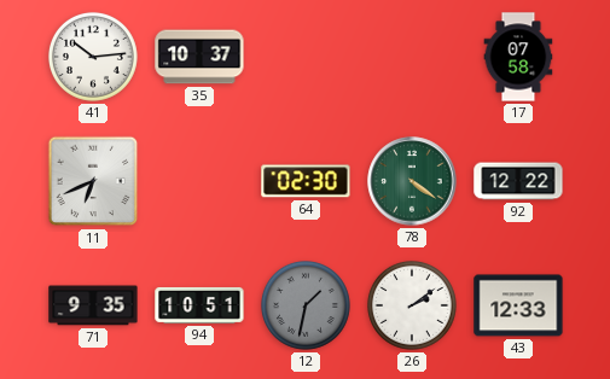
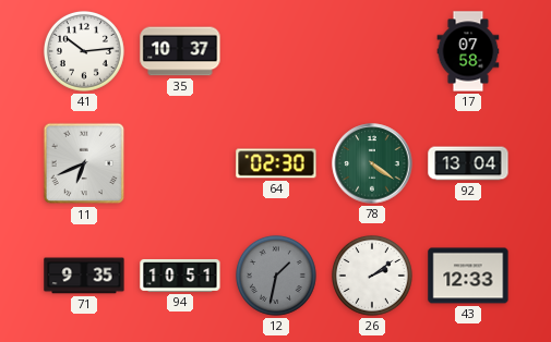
92: 12:22 -> 13:04 (468, 163)
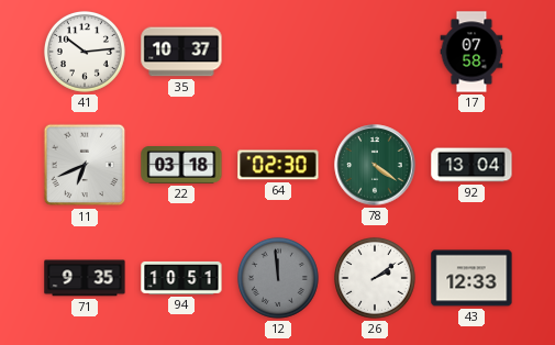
22: none -> 03:18 (181, 166)
12: 1:32 -> 11:59 (278, 278)
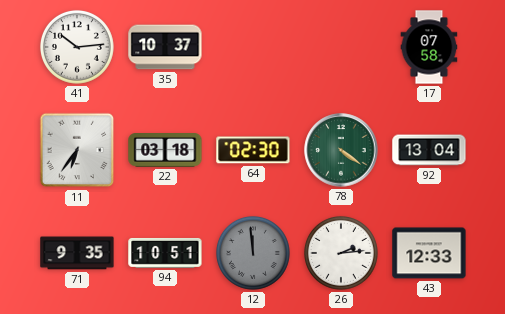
11: 6:41 -> 6:36 (77, 150)
26: 2:09 -> 2:14 (341, 253)
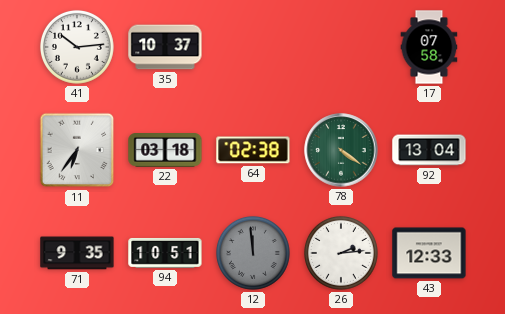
64: 02:30 -> 02:38 (253, 150)
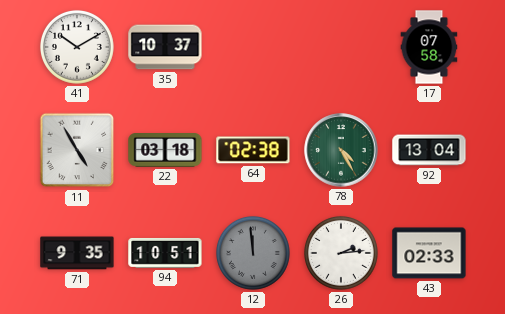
41: 10:14 -> 10:10 (77, 47)
11: 6:36 -> 4:55 (77, 150)
78: 4:21 -> 4:25 (341, 150)
43: 12:33 -> 02:33 (429, 253)
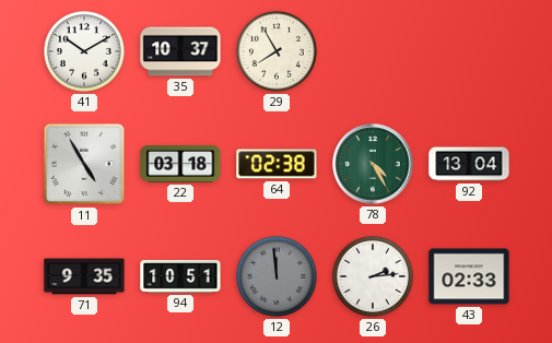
29: none -> 7:55 (277, 51)
17: 07:58 -> none (429, 47)
